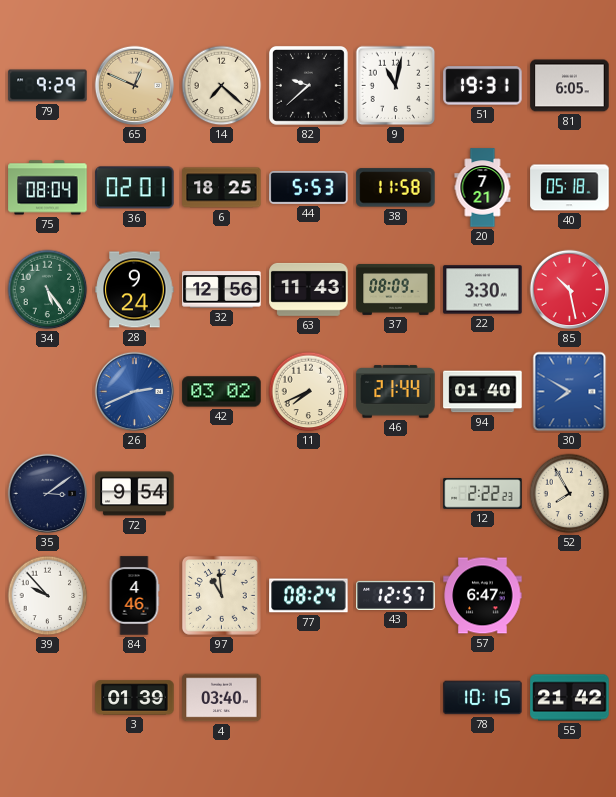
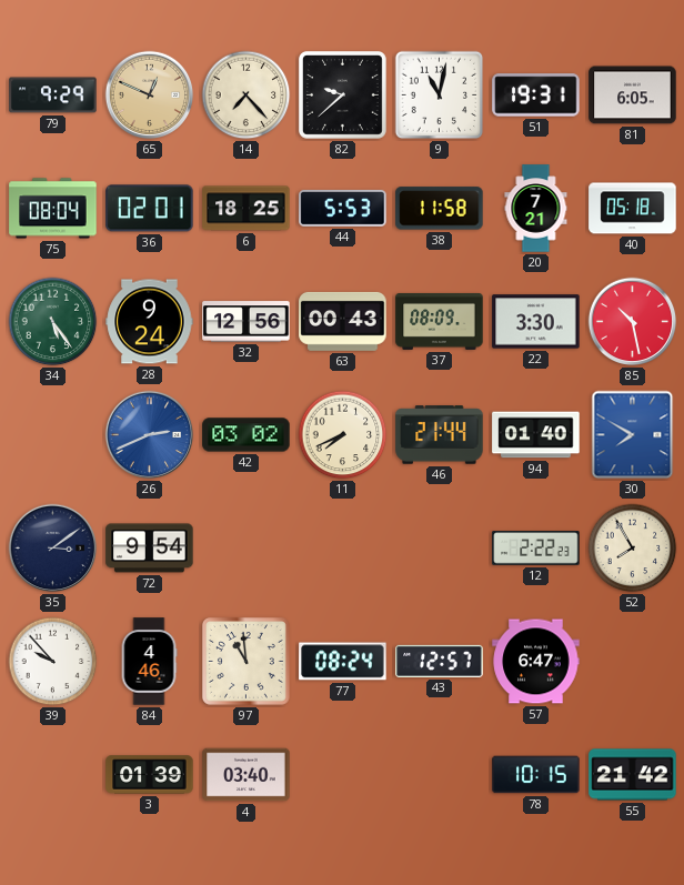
14: 7:22 -> 7:23 (247, 95)
63: 11:43 -> 00:43 (343, 321)
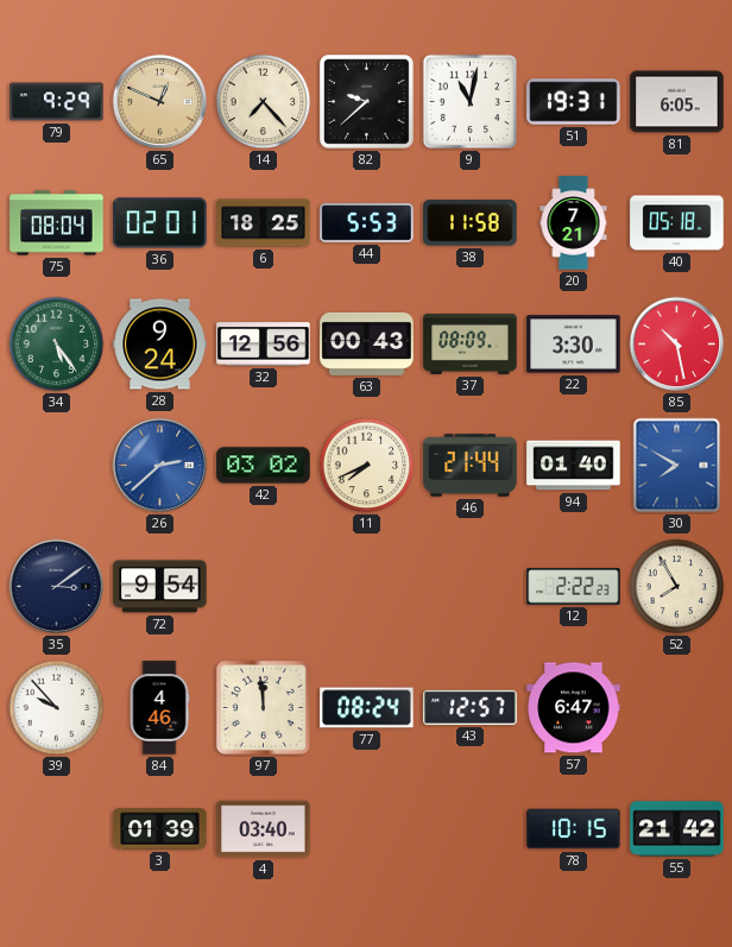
26: 2:41 -> 2:38 (160, 466)
97: 10:59 -> 11:59 (263, 707)
